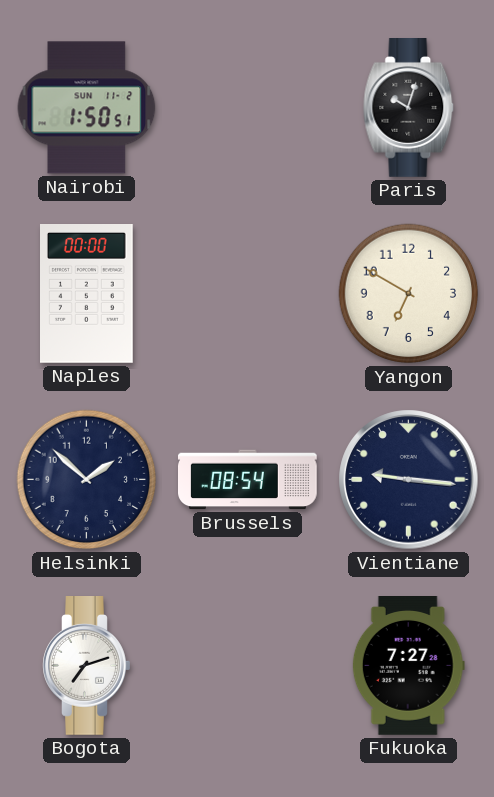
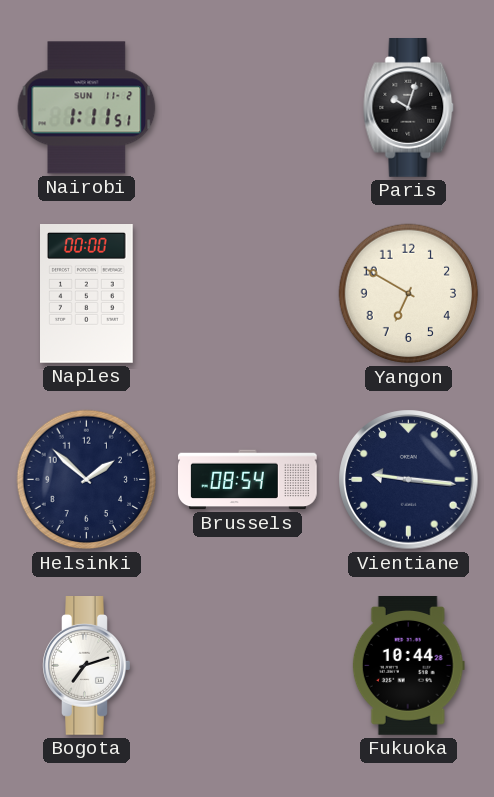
Nairobi: 1:50 -> 1:11 (87, 108)
Fukuoka: 7:27 -> 10:44 (408, 666)
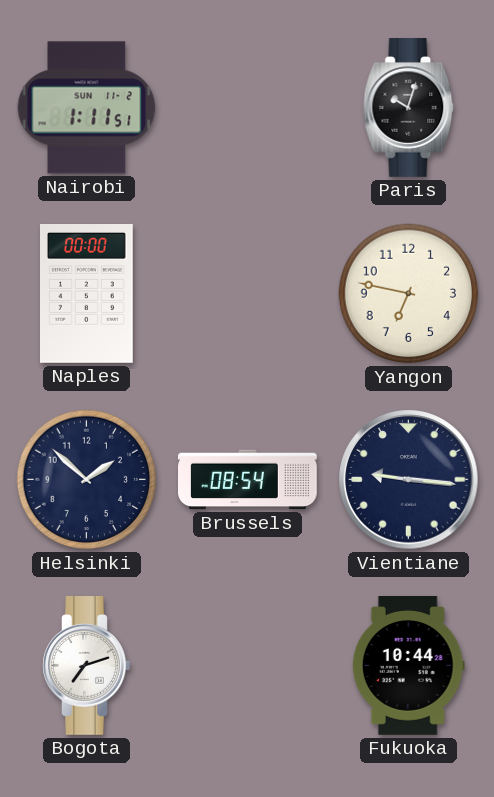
Yangon: 6:50 -> 6:47 (409, 294)
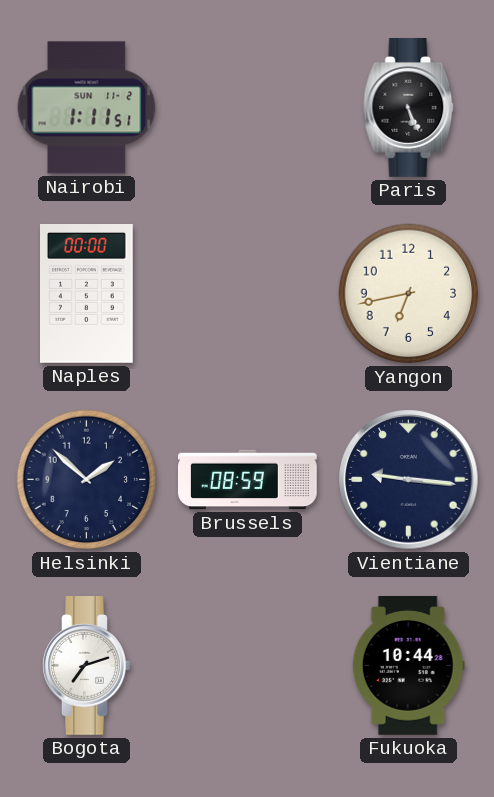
Paris: 10:03 -> 5:26 (409, 108)
Yangon: 6:47 -> 6:43 (409, 294)
Brussels: 08:54 -> 08:59 (248, 480)
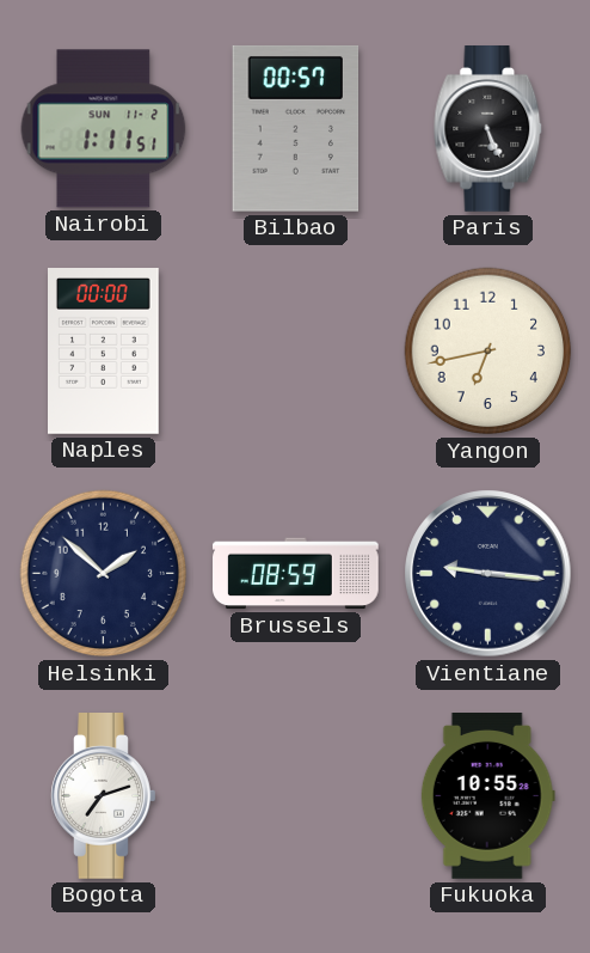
Bilbao: none -> 00:57 (296, 128)
Fukuoka: 10:44 -> 10:55 (487, 796)
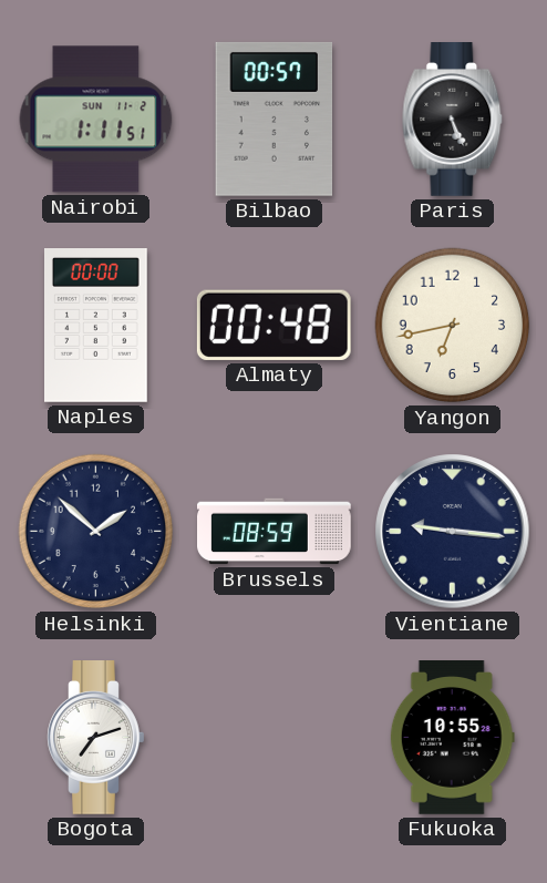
Almaty: none -> 00:48 (273, 325)
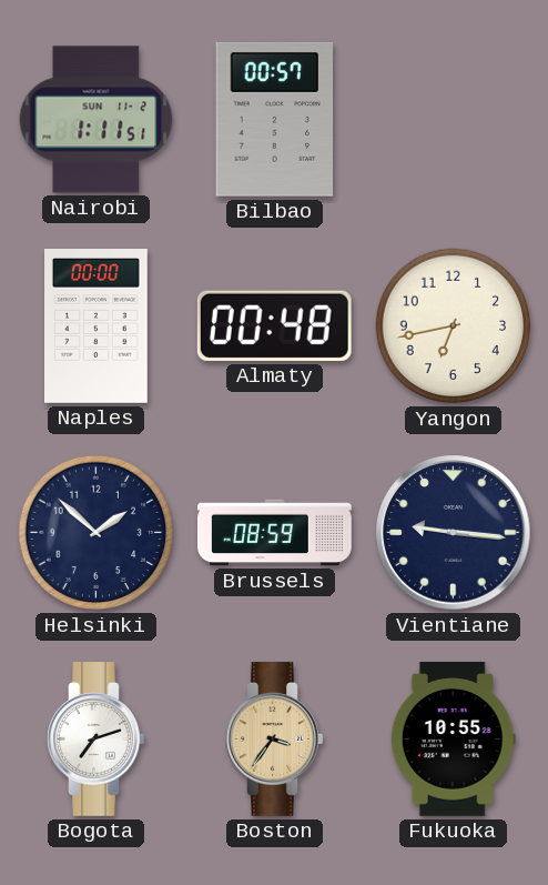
Paris: 5:26 -> none (453, 120)
Boston: none -> 3:36 (275, 740)
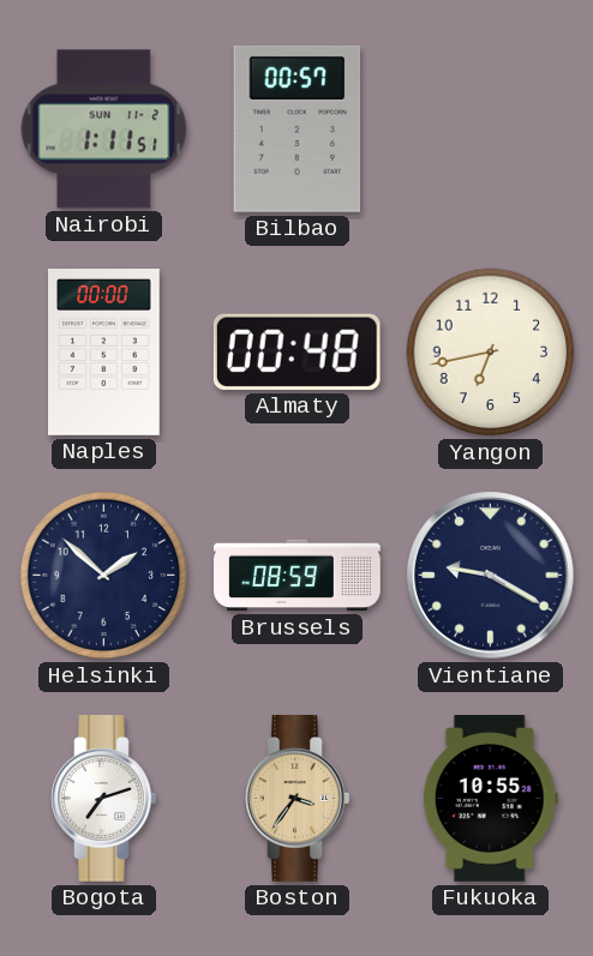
Vientiane: 9:16 -> 9:20 (491, 576)
